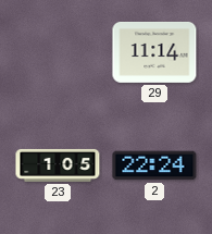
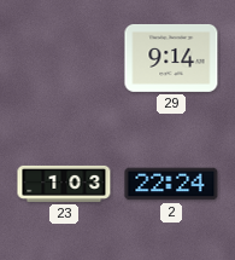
29: 11:14 -> 9:14 (171, 58)
23: 1:05 -> 1:03 (64, 184)
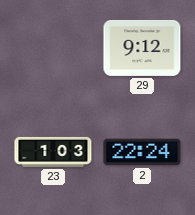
29: 9:14 -> 9:12 (142, 48)
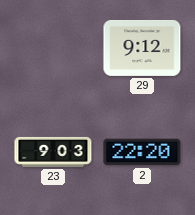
23: 1:03 -> 9:03 (53, 152)
2: 22:24 -> 22:20 (142, 152)
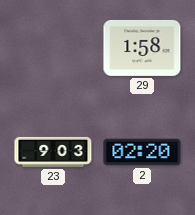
29: 9:12 -> 1:58 (142, 48)
2: 22:20 -> 02:20 (142, 152)
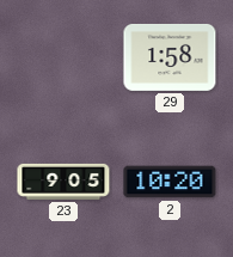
23: 9:03 -> 9:05 (63, 182)
2: 02:20 -> 10:20 (170, 182)
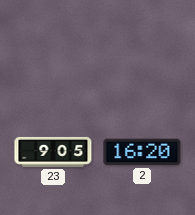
29: 1:58 -> none (170, 57)
2: 10:20 -> 16:20 (142, 152)
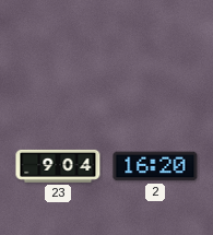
23: 9:05 -> 9:04 (58, 166)
